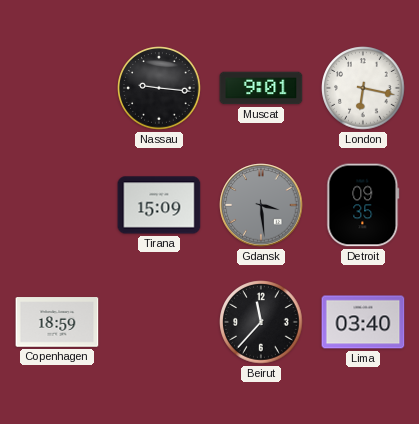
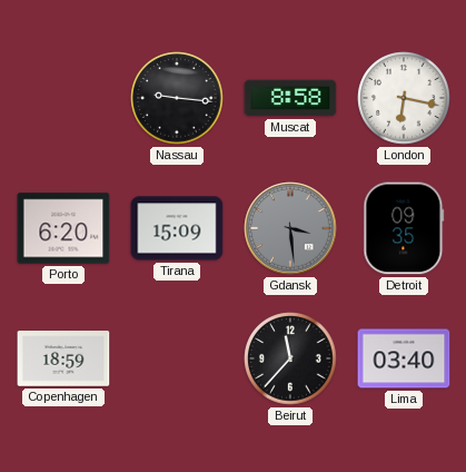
Muscat: 9:01 -> 8:58 (290, 98)
Porto: none -> 6:20 (63, 228)
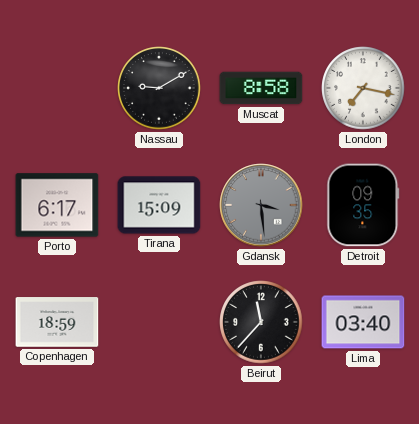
Nassau: 9:16 -> 9:10 (159, 88)
London: 6:17 -> 7:17 (363, 88)
Porto: 6:20 -> 6:17 (57, 205)
